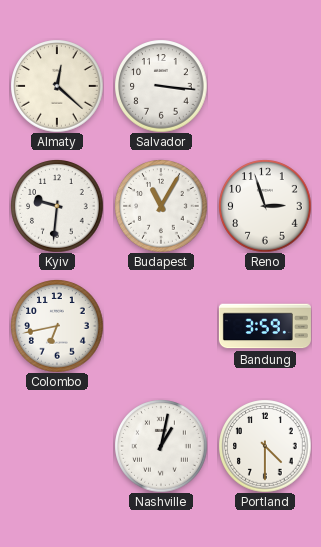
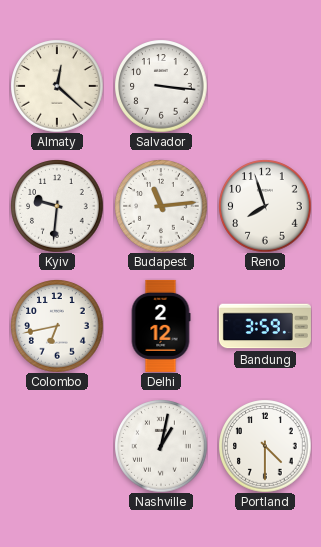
Budapest: 11:05 -> 11:14 (161, 206)
Reno: 2:57 -> 7:57 (265, 206)
Delhi: none -> 2:12 (161, 326)
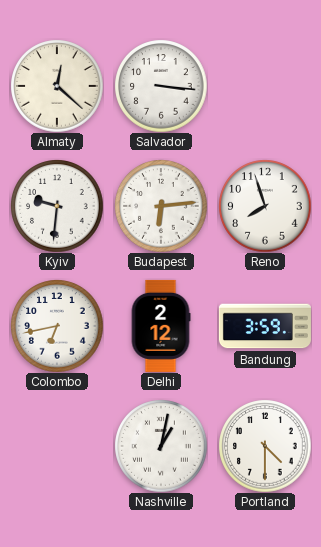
Budapest: 11:14 -> 6:14 (161, 206)
